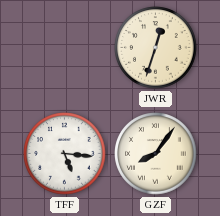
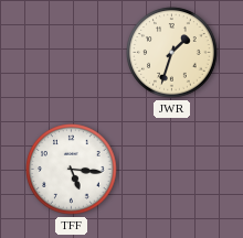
JWR: 12:33 -> 1:33 (172, 53)
GZF: 8:06 -> none (156, 154)
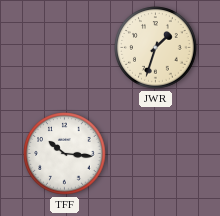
TFF: 5:16 -> 10:16 (65, 154)
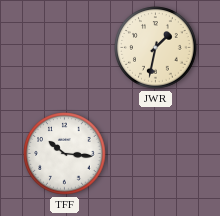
JWR: 1:33 -> 1:32 (156, 48)
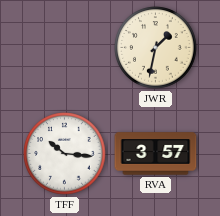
RVA: none -> 3:57 (156, 154)
